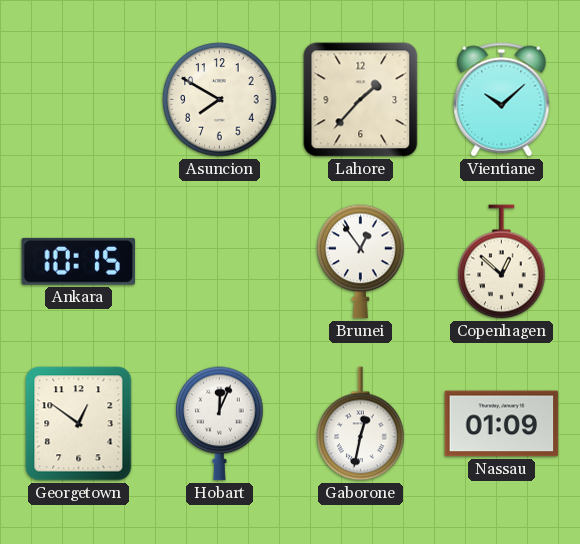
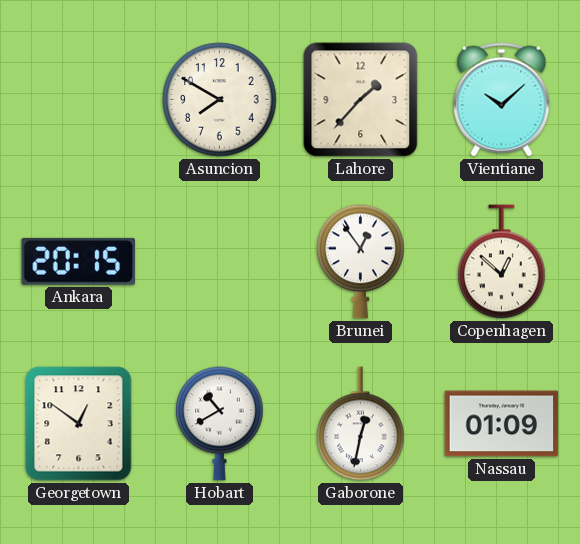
Ankara: 10:15 -> 20:15 (78, 261)
Hobart: 12:04 -> 10:40 (220, 424)
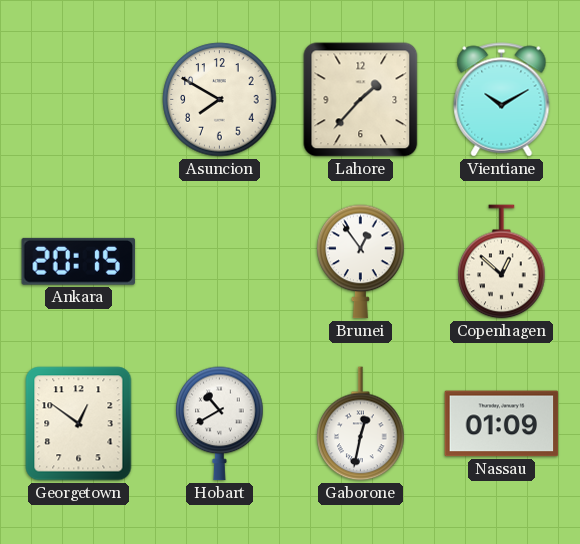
Vientiane: 10:08 -> 10:10 (502, 100)
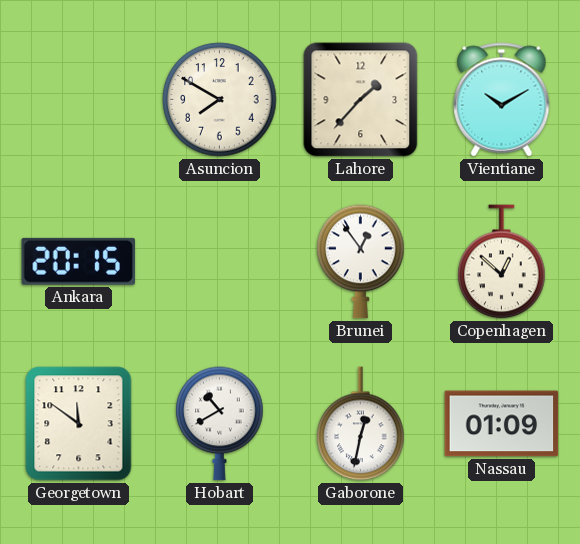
Georgetown: 12:51 -> 11:51 (79, 424)
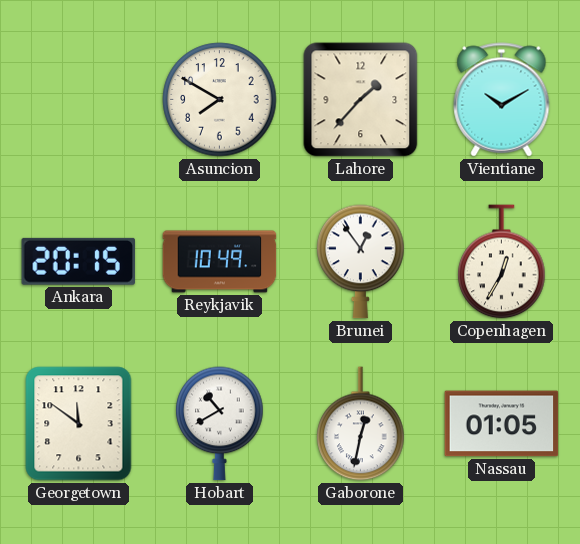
Reykjavik: none -> 10:49 (220, 262)
Copenhagen: 12:52 -> 12:35 (502, 262)
Nassau: 01:09 -> 01:05 (502, 424)
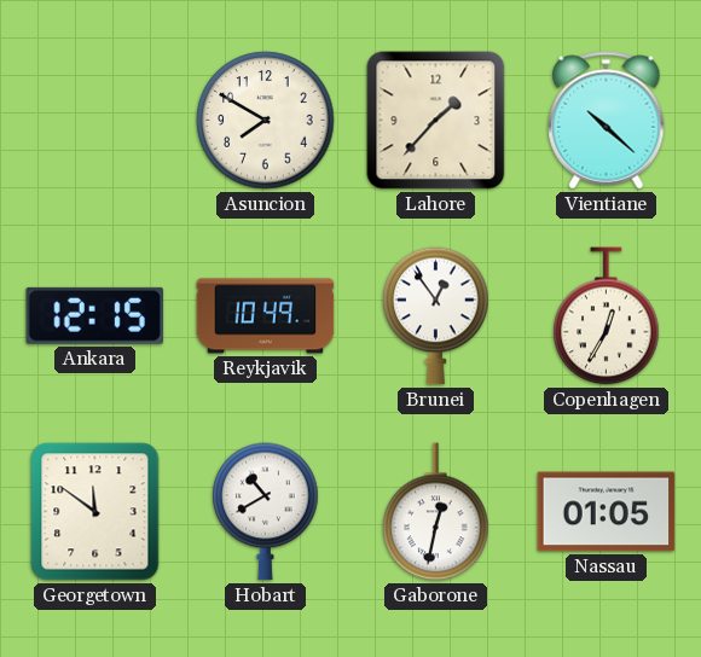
Vientiane: 10:10 -> 10:22 (607, 121)
Ankara: 20:15 -> 12:15 (94, 315)
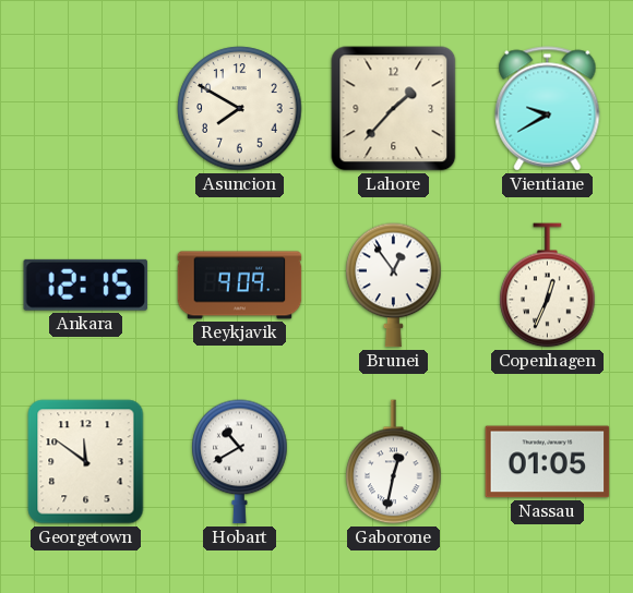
Vientiane: 10:22 -> 9:40 (548, 109)
Reykjavik: 10:49 -> 9:09 (240, 286)
Copenhagen: 12:35 -> 12:34 (548, 286)
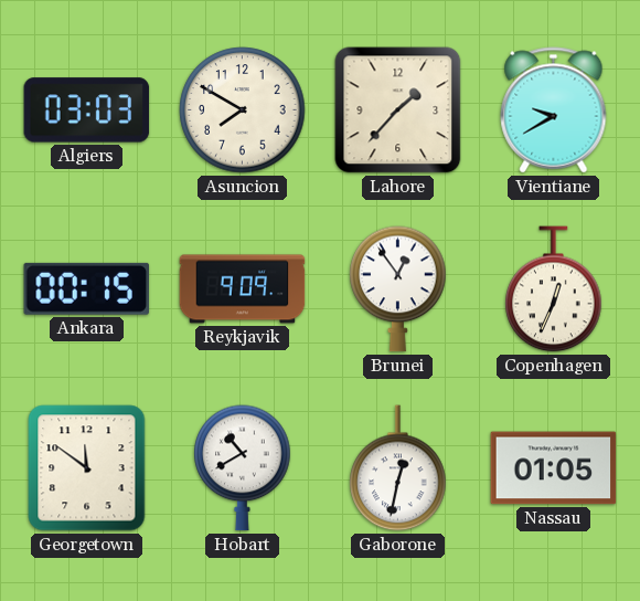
Algiers: none -> 03:03 (87, 110)
Ankara: 12:15 -> 00:15 (86, 288)
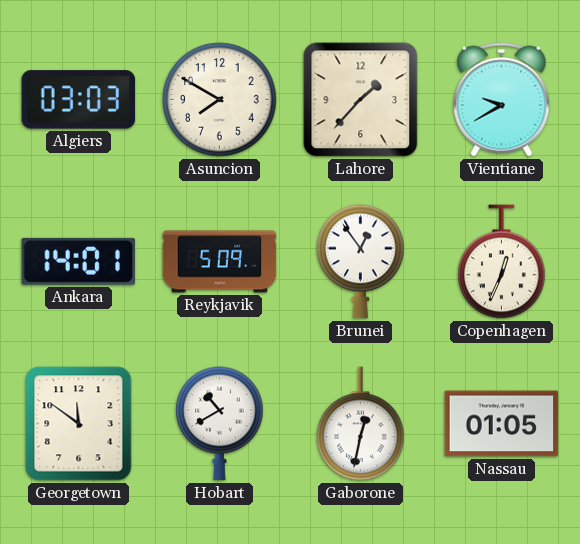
Ankara: 00:15 -> 14:01 (78, 261)
Reykjavik: 9:09 -> 5:09 (220, 262)
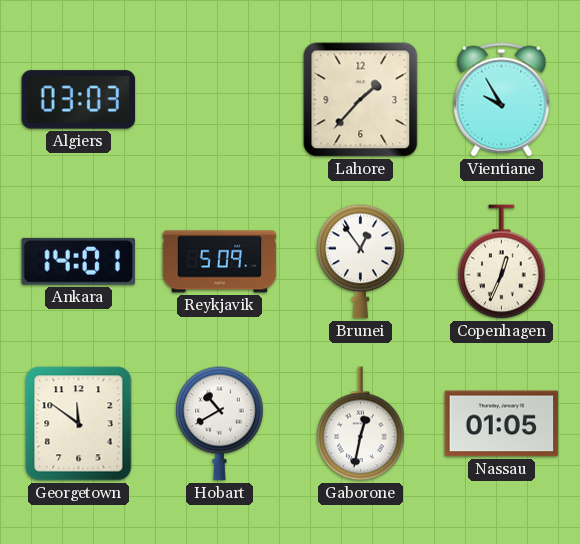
Asuncion: 7:50 -> none (220, 100)
Vientiane: 9:40 -> 9:55 (502, 100)
